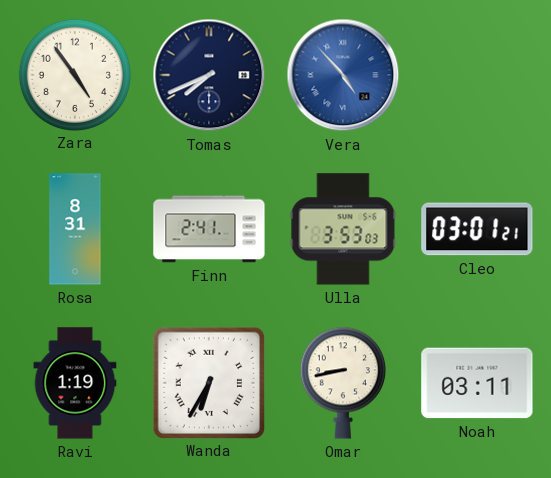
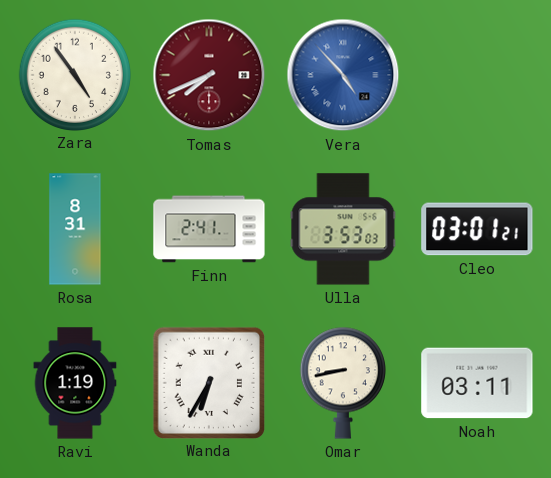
Tomas dial: navy -> burgundy (209, 75)
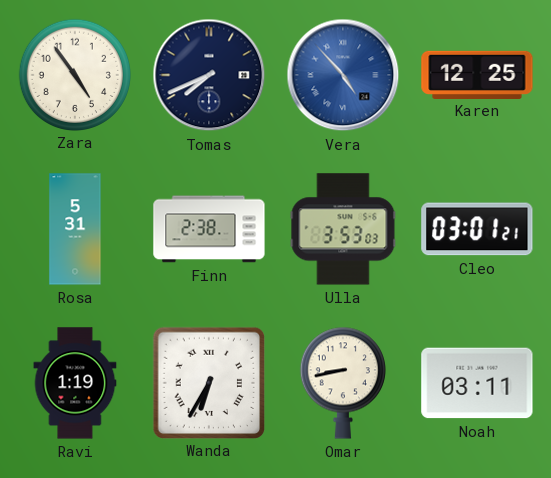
Tomas dial: burgundy -> navy (209, 75)
Karen: none -> 12:25 (477, 74)
Rosa: 8:31 -> 5:31 (75, 229)
Finn: 2:41 -> 2:38 (209, 229)
